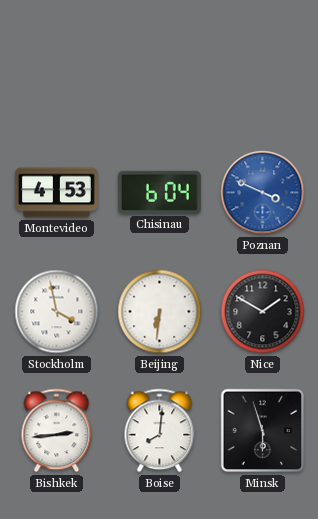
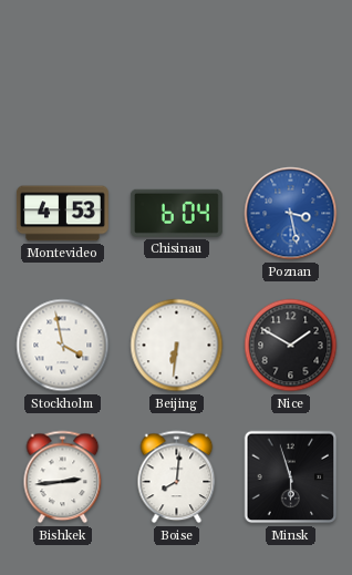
Poznan: 3:49 -> 3:28 (291, 214)
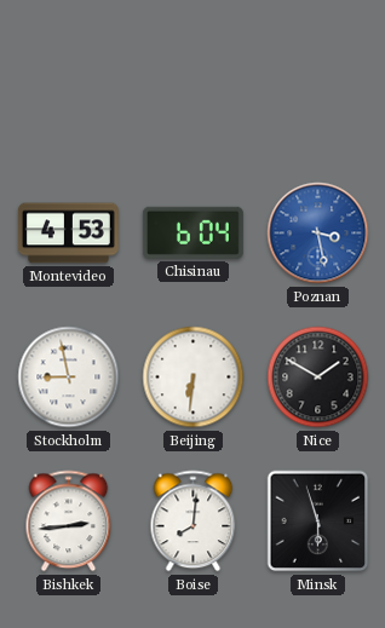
Stockholm: 3:58 -> 8:58 (69, 378)
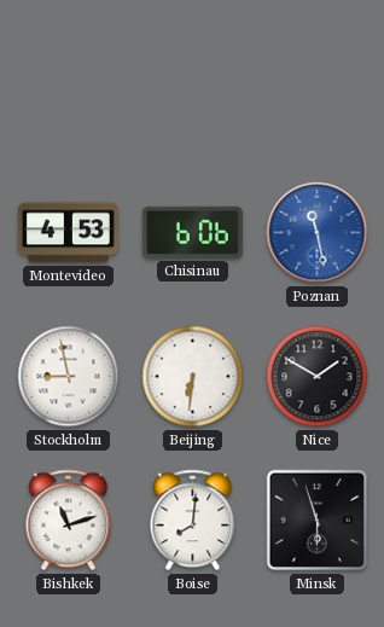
Chisinau: 6:04 -> 6:06 (192, 232)
Poznan: 3:28 -> 11:28 (318, 233)
Bishkek: 2:44 -> 11:12 (69, 521)
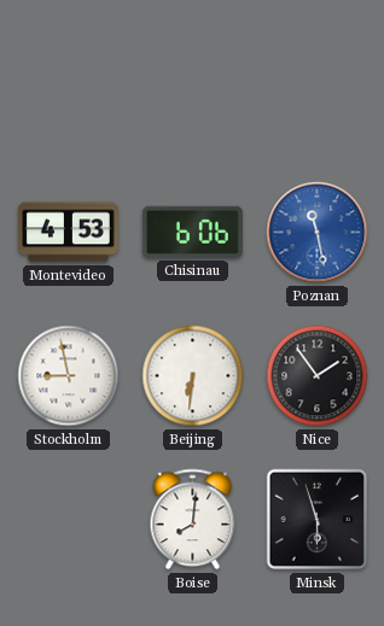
Nice: 1:50 -> 1:54 (318, 376)
Bishkek: 11:12 -> none (69, 521)
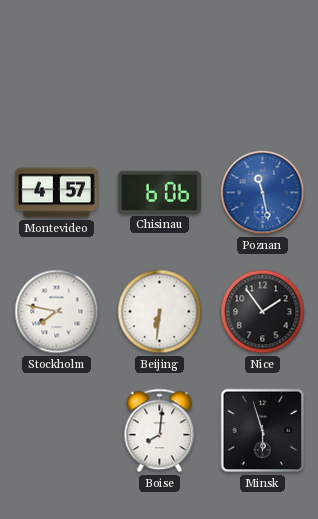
Montevideo: 4:53 -> 4:57 (56, 193)
Stockholm: 8:58 -> 7:47 (57, 312)
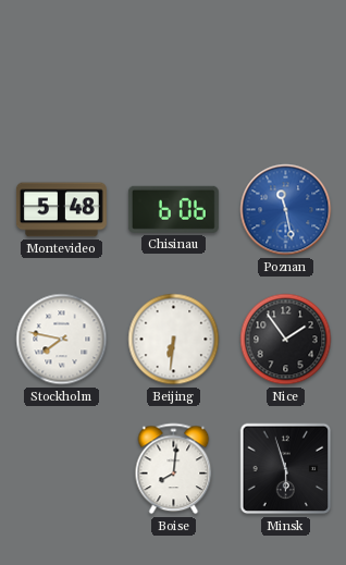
Montevideo: 4:57 -> 5:48 (61, 210)
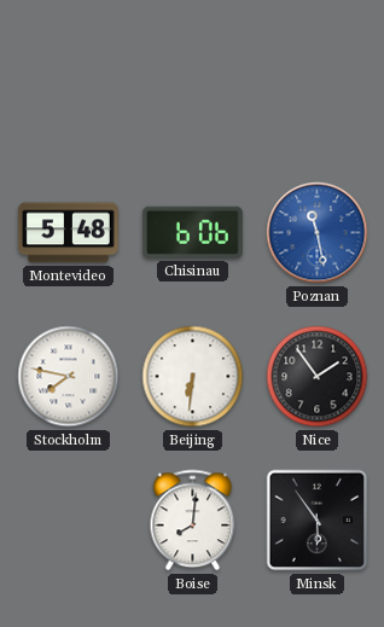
Minsk: 5:57 -> 5:54 (318, 521)
